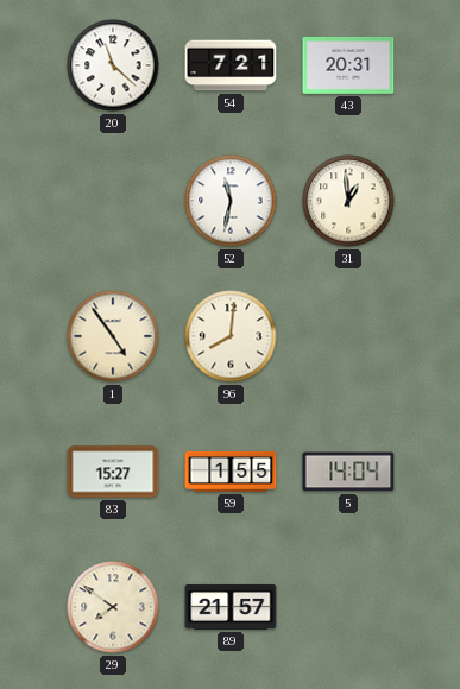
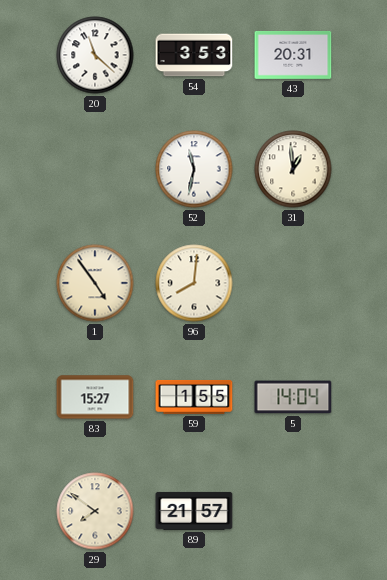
54: 7:21 -> 3:53 (194, 55)
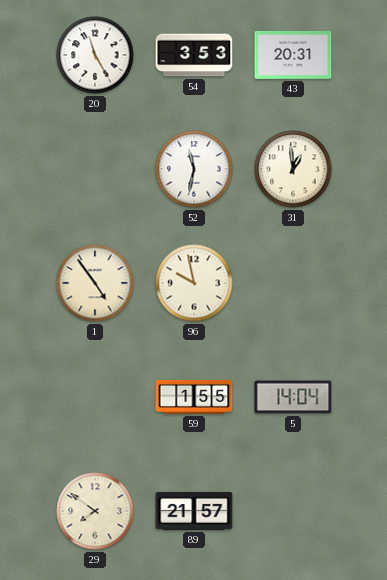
20: 11:22 -> 11:25 (95, 55)
96: 8:01 -> 9:58 (194, 283)
83: 15:27 -> none (95, 397)
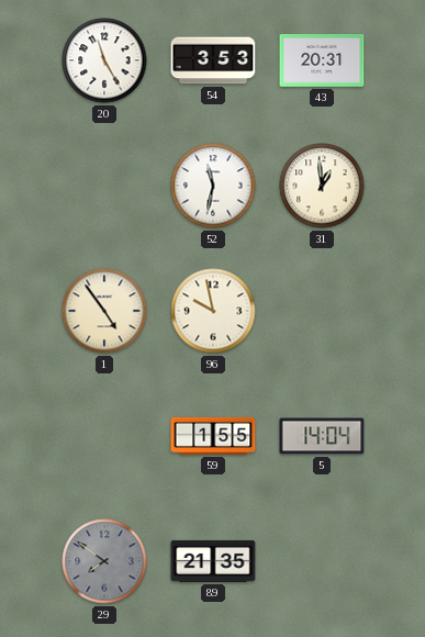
29 dial: cream -> grey (104, 561)
89: 21:57 -> 21:35 (213, 561)
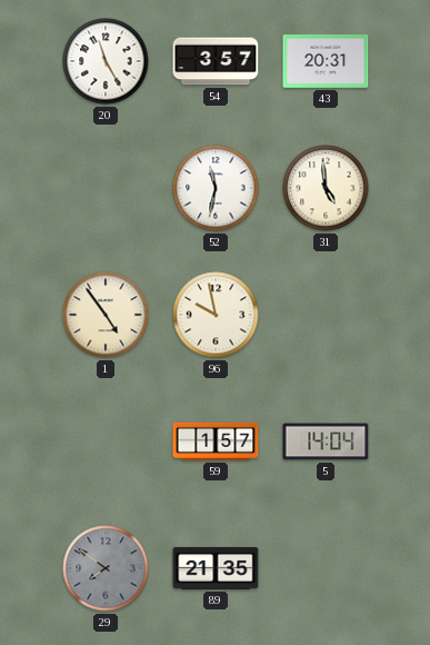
54: 3:53 -> 3:57 (216, 61)
31: 12:59 -> 4:59 (326, 188)
59: 1:55 -> 1:57 (216, 441)
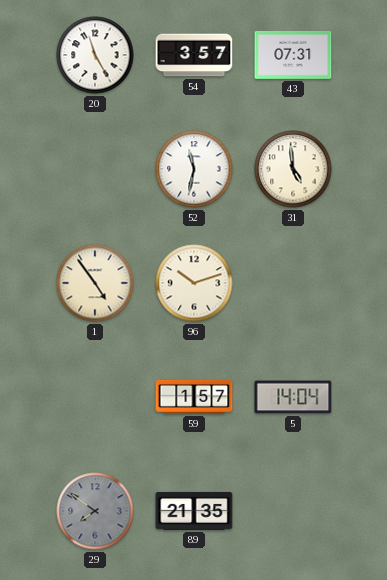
43: 20:31 -> 07:31 (293, 55)
96: 9:58 -> 10:12 (194, 283)
